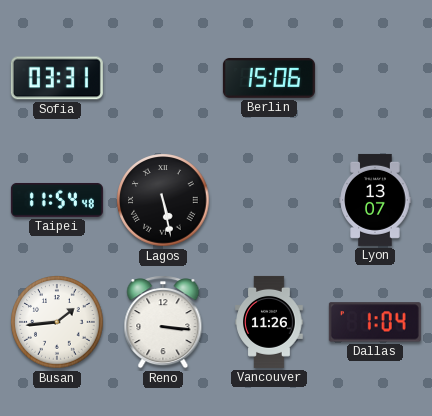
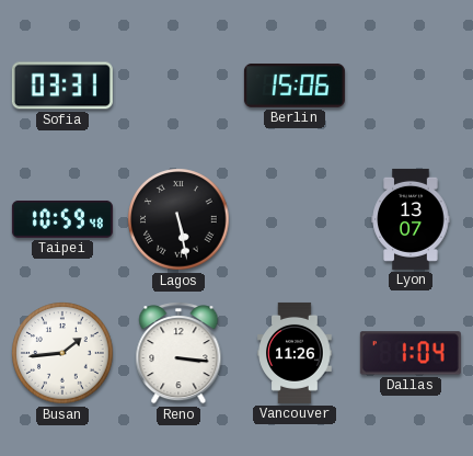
Taipei: 11:54 -> 10:59 (62, 219)
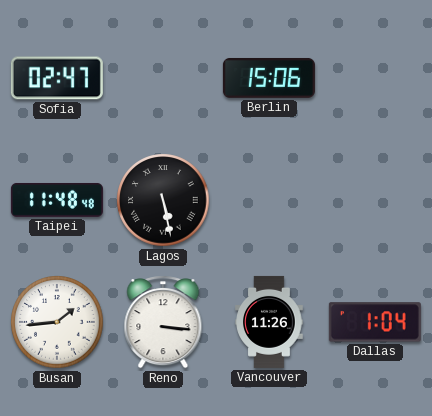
Sofia: 03:31 -> 02:47 (57, 78)
Taipei: 10:59 -> 11:48 (57, 200)
Lyon: 13:07 -> none (411, 219)
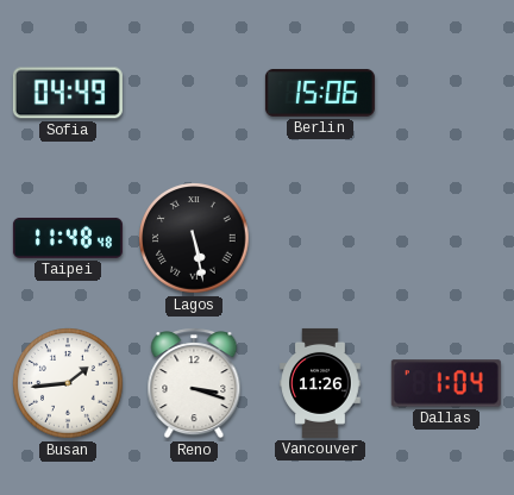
Sofia: 02:47 -> 04:49 (68, 93)
Reno: 3:16 -> 3:18 (194, 383)
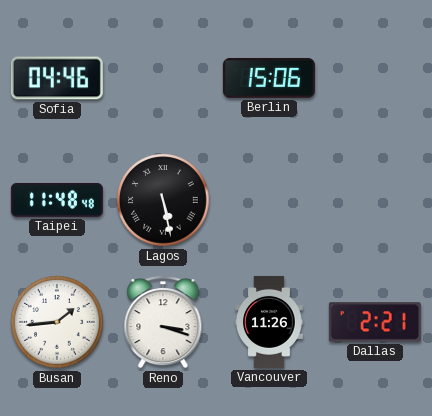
Sofia: 04:49 -> 04:46 (57, 78)
Dallas: 1:04 -> 2:21 (375, 322)
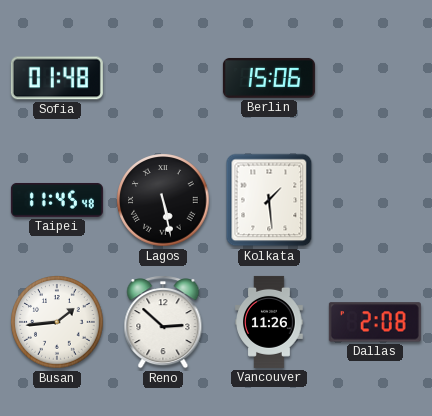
Sofia: 04:46 -> 01:48 (57, 78)
Taipei: 11:48 -> 11:45 (57, 200)
Kolkata: none -> 1:29 (269, 200)
Reno: 3:18 -> 2:52 (163, 322)
Dallas: 2:21 -> 2:08 (375, 322)
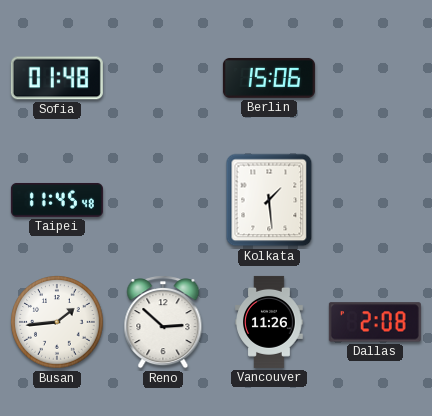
Lagos: 5:28 -> none (163, 200)
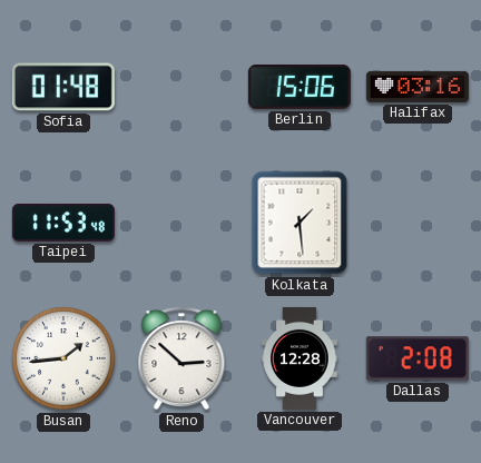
Halifax: none -> 03:16 (418, 87)
Taipei: 11:45 -> 11:53 (63, 223)
Vancouver: 11:26 -> 12:28 (300, 358)
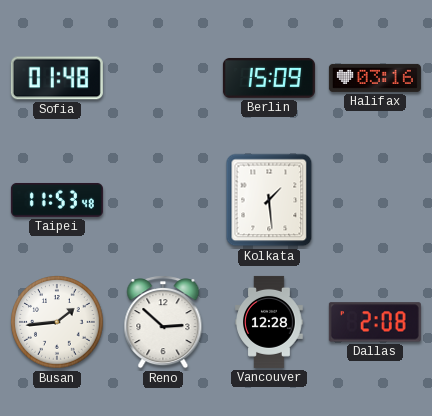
Berlin: 15:06 -> 15:09 (269, 78)
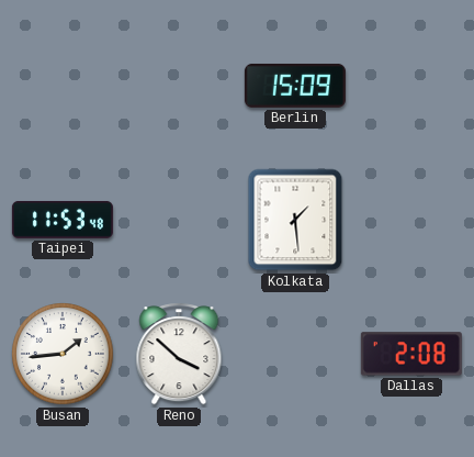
Sofia: 01:48 -> none (57, 78)
Halifax: 03:16 -> none (375, 78)
Reno: 2:52 -> 3:52 (179, 354)
Vancouver: 12:28 -> none (269, 322)
